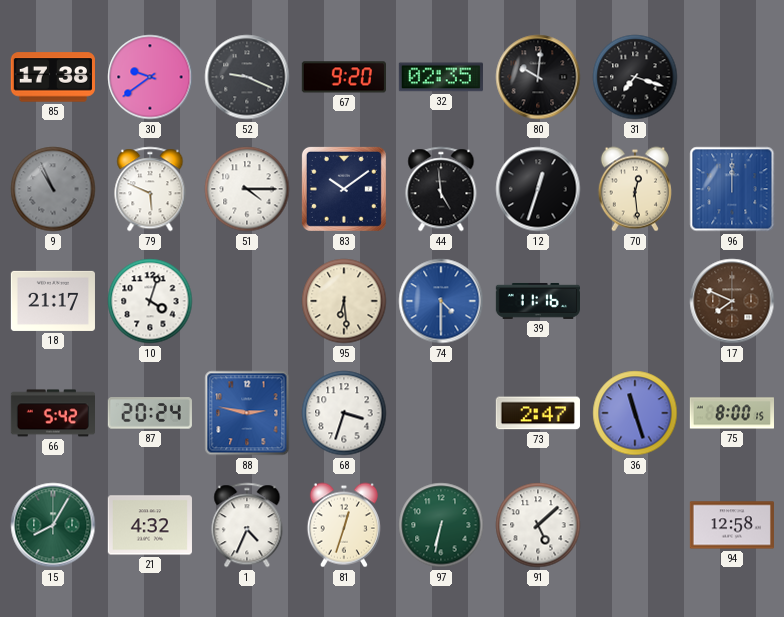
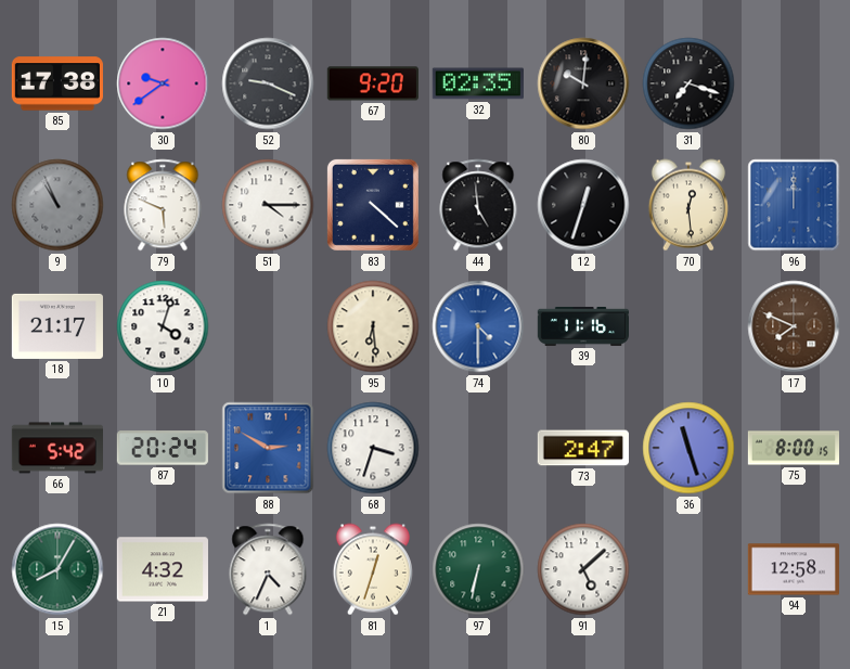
83: 10:09 -> 4:22 (373, 205)
88: 2:47 -> 2:50 (268, 448)
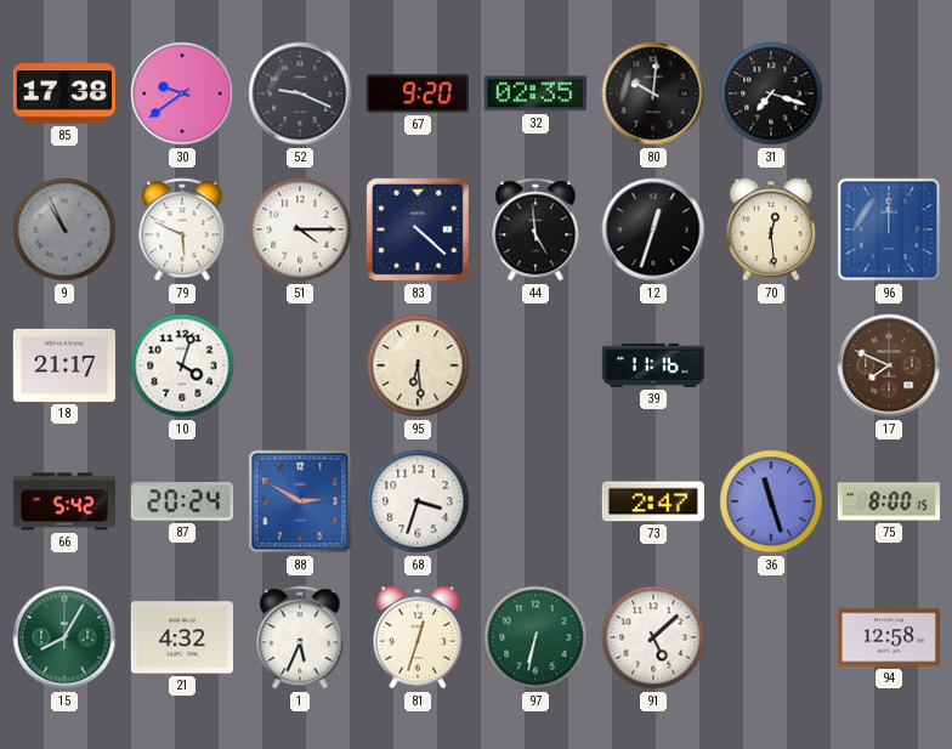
74: 4:30 -> none (478, 326)
1: 4:34 -> 5:34 (300, 637)
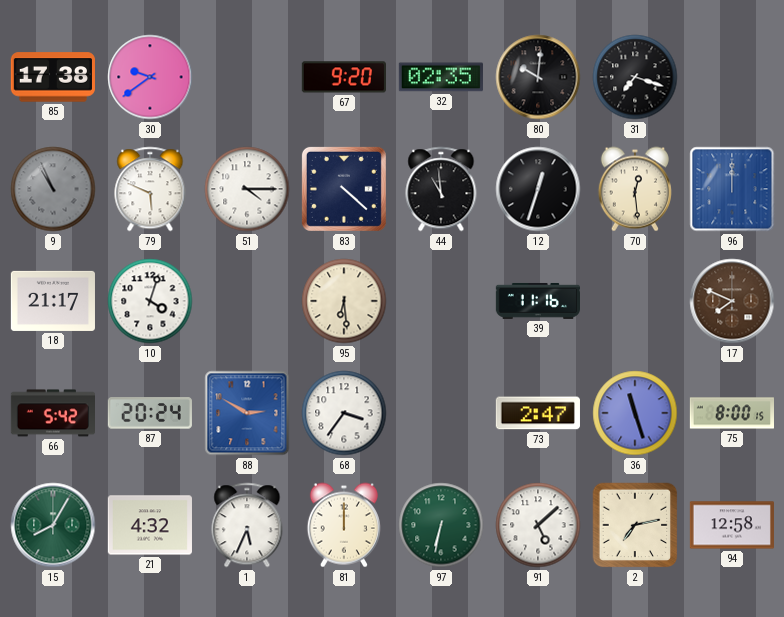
52: 9:19 -> none (300, 93)
44: 4:59 -> 10:59 (441, 189)
68: 3:33 -> 3:36 (344, 413)
81: 12:33 -> 12:00 (344, 525)
2: none -> 7:13 (635, 525)
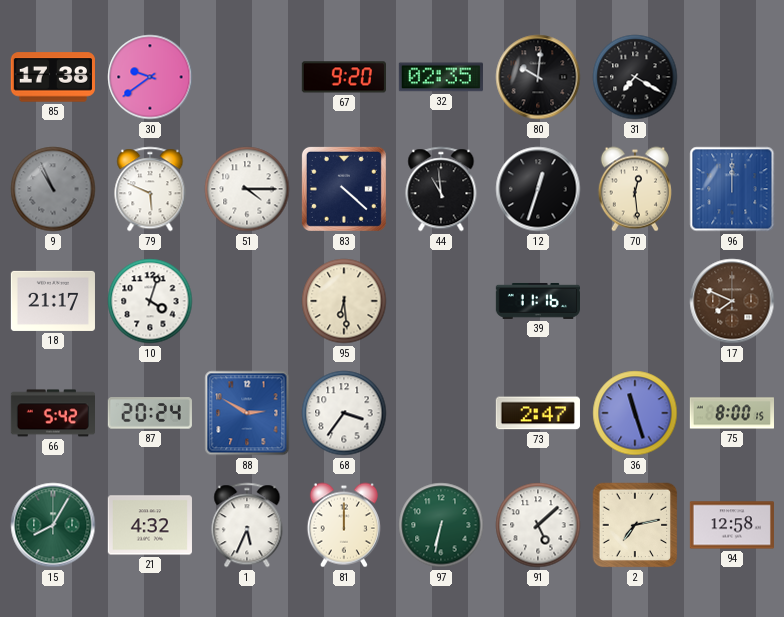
31: 7:18 -> 7:20 (635, 77)
